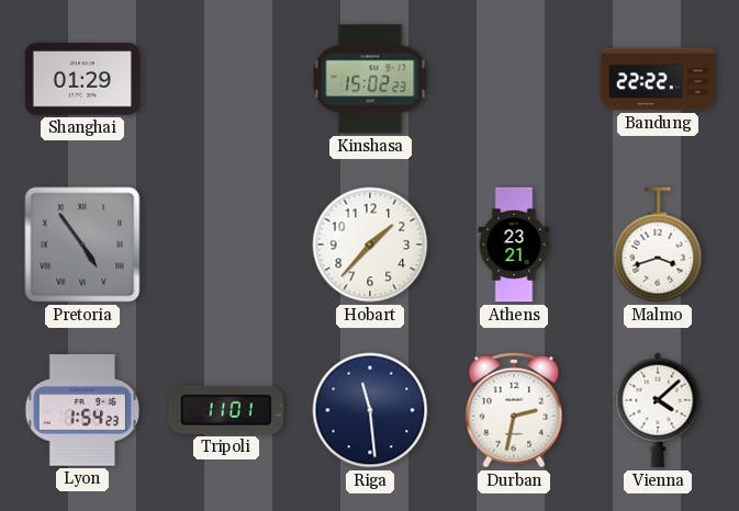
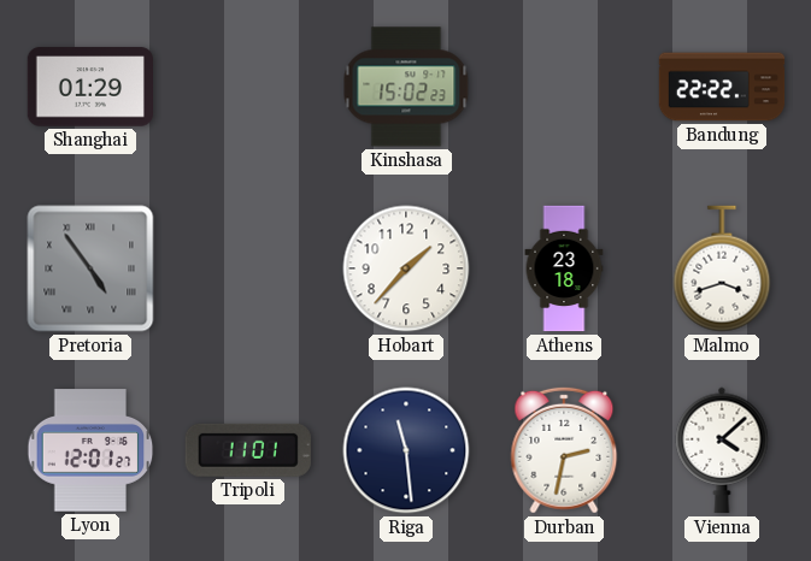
Athens: 23:21 -> 23:18 (564, 268)
Lyon: 1:54 -> 12:01 (90, 450)
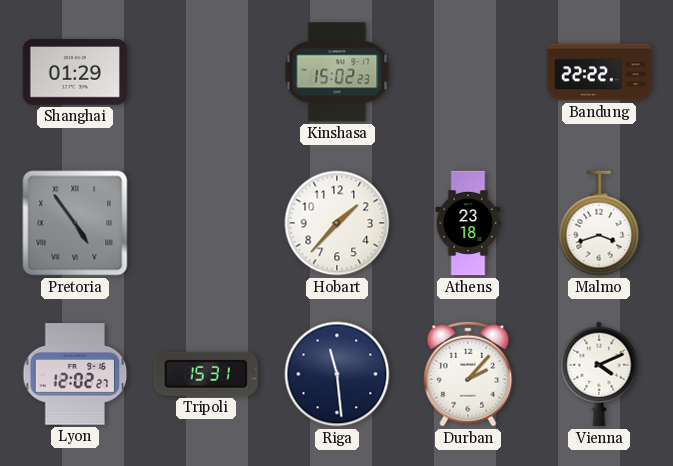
Lyon: 12:01 -> 12:02 (75, 374)
Tripoli: 11:01 -> 15:31 (206, 374)
Durban: 2:32 -> 2:07 (468, 374)
Vienna: 4:08 -> 4:11 (599, 374)
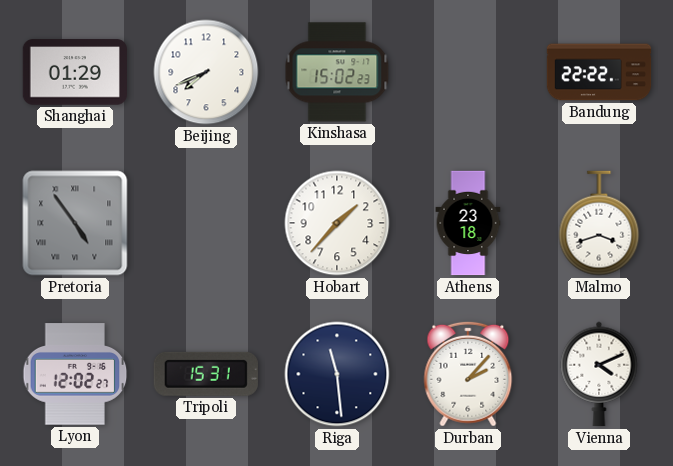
Beijing: none -> 7:41 (206, 72)
